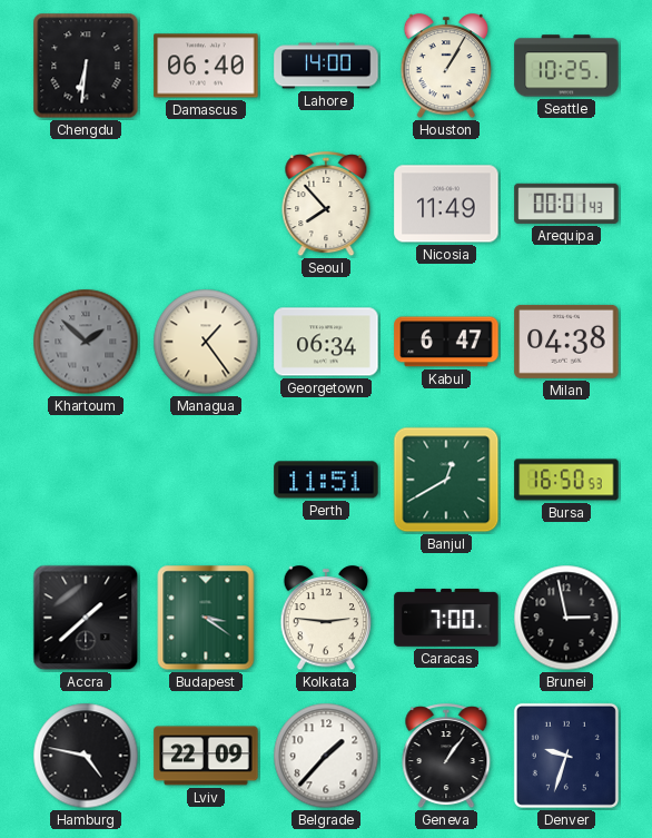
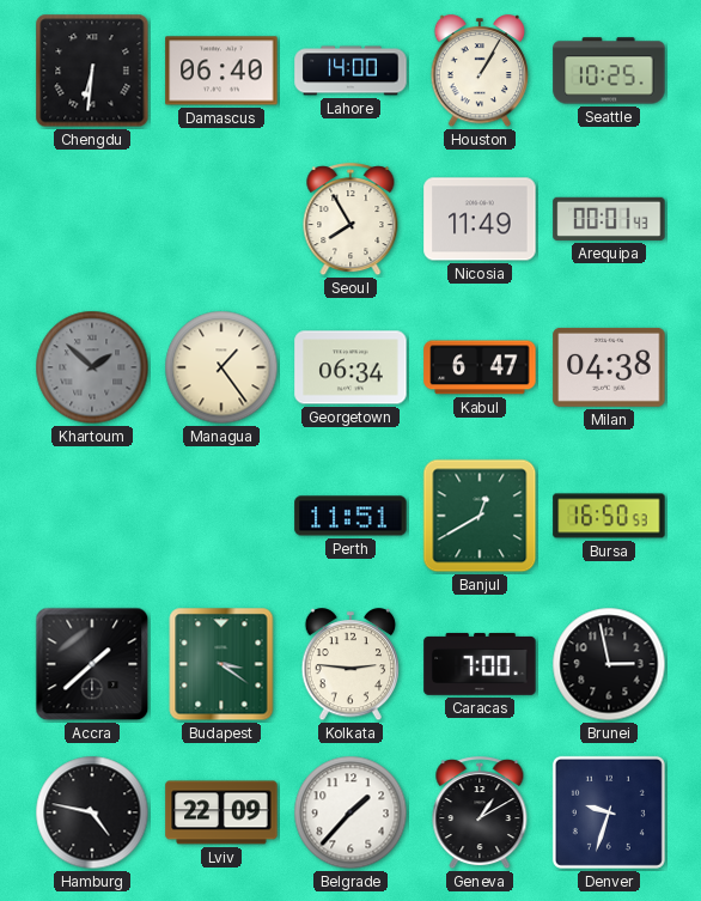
Seoul: 7:53 -> 7:55 (350, 220)
Geneva: 1:06 -> 1:10 (480, 814)
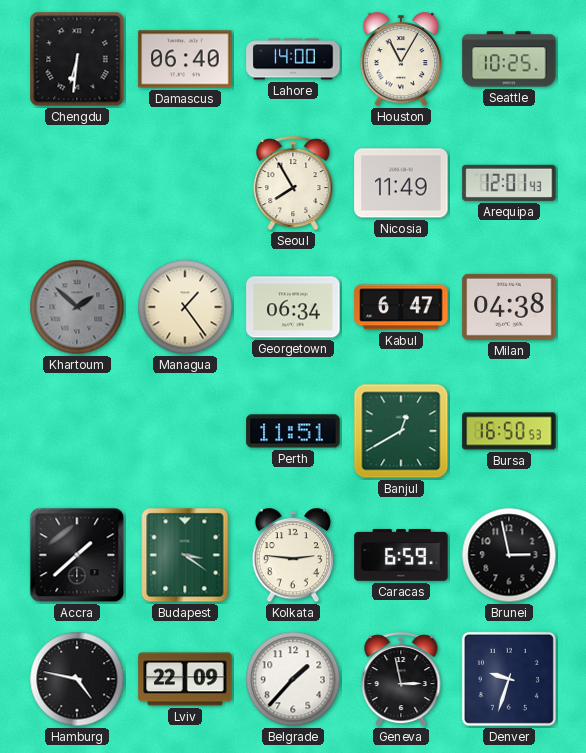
Houston: 1:05 -> 11:05 (401, 60)
Arequipa: 00:01 -> 12:01 (509, 183)
Caracas: 7:00 -> 6:59 (401, 555)
Geneva: 1:10 -> 2:58 (401, 680)
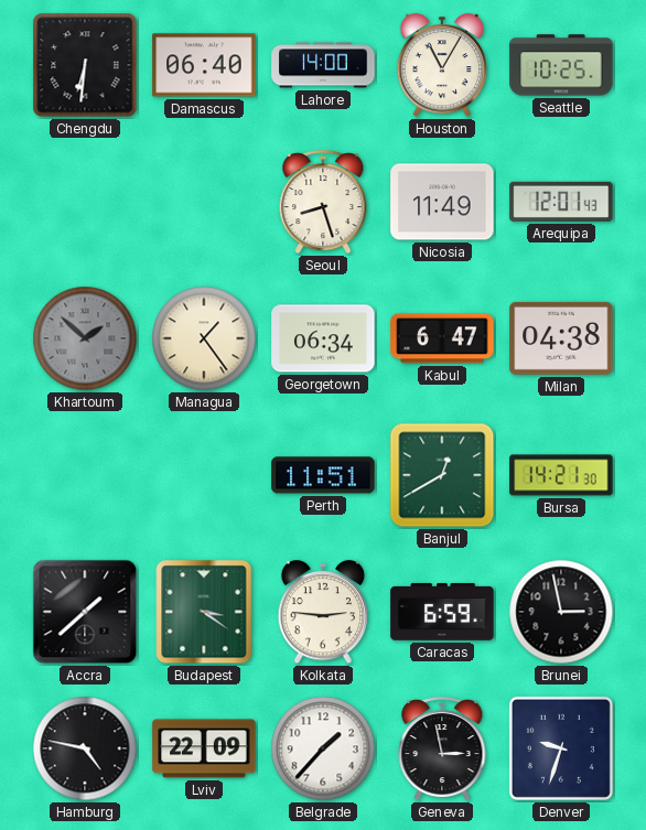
Seoul: 7:55 -> 8:27 (323, 203)
Bursa: 16:50 -> 14:21 (561, 475)
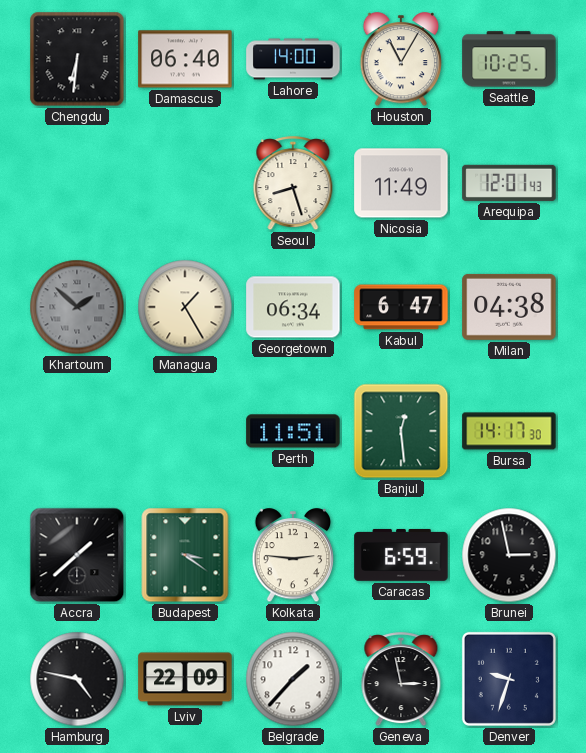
Managua: 1:24 -> 1:25 (185, 307)
Banjul: 12:40 -> 12:29 (401, 431)
Bursa: 14:21 -> 14:17 (509, 431)
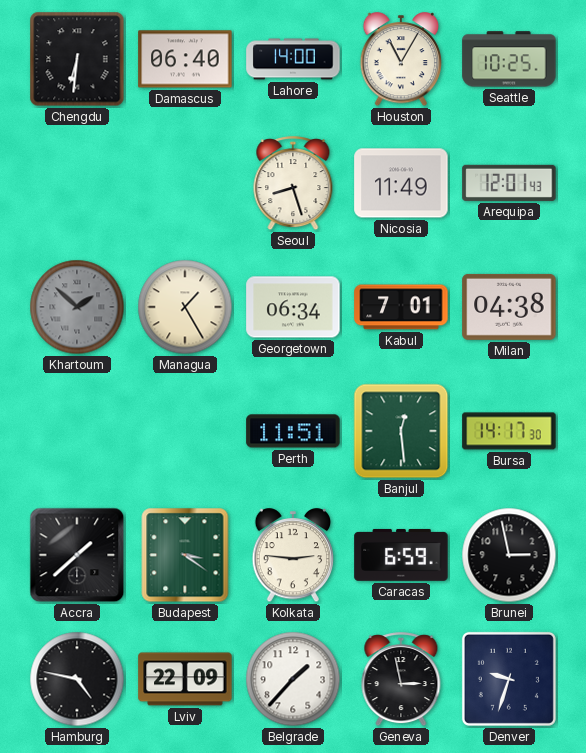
Kabul: 6:47 -> 7:01 (401, 307)
